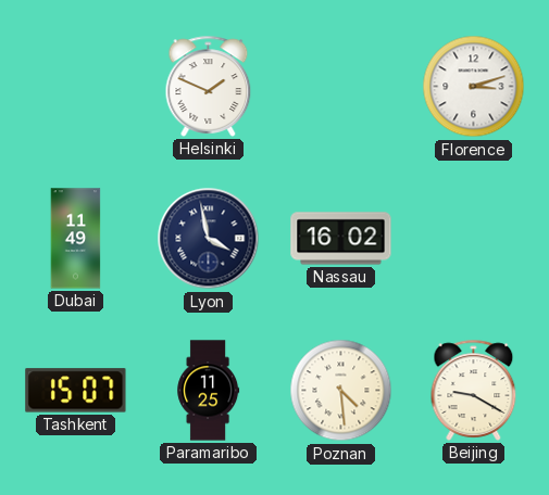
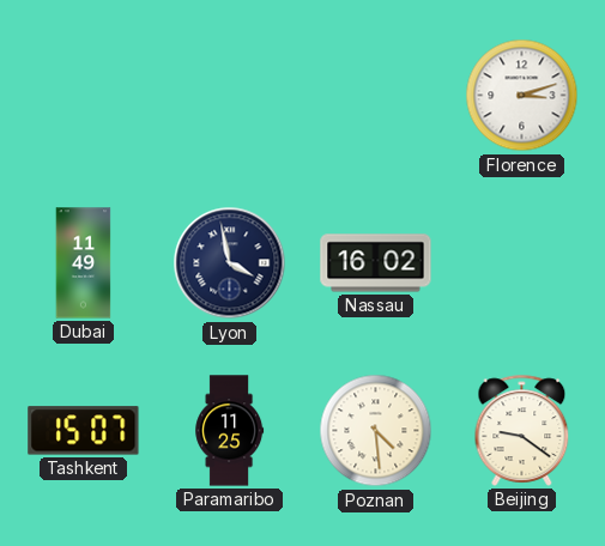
Helsinki: 1:49 -> none (209, 86)
Beijing: 9:20 -> 9:21 (522, 430)
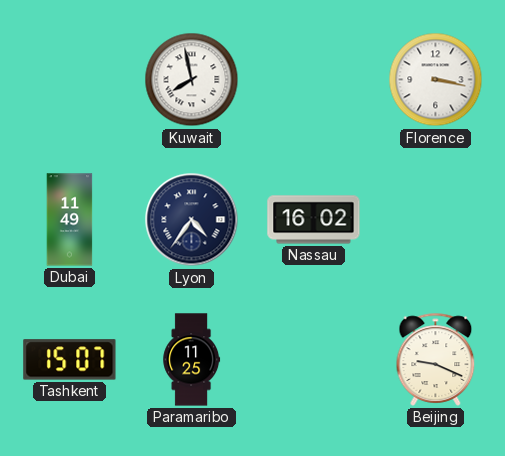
Kuwait: none -> 7:58 (192, 80)
Florence: 3:12 -> 3:17 (436, 80)
Lyon: 3:58 -> 4:36 (192, 220)
Poznan: 4:29 -> none (376, 431)
Beijing: 9:21 -> 9:19 (436, 359)
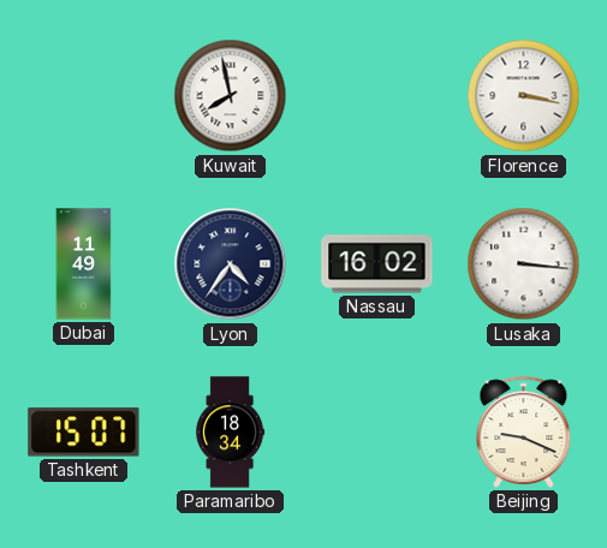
Lusaka: none -> 3:16 (524, 264)
Paramaribo: 11:25 -> 18:34 (231, 433)
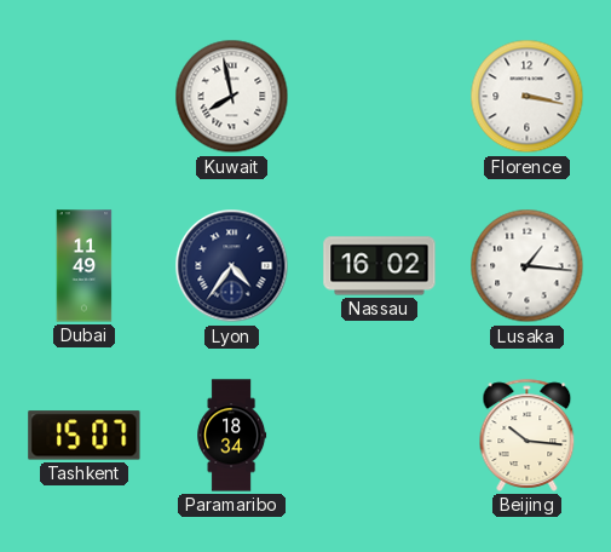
Lusaka: 3:16 -> 1:16 (528, 266)
Beijing: 9:19 -> 10:16 (528, 435)
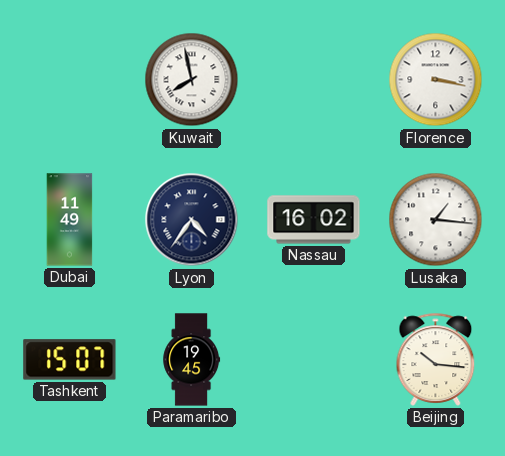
Paramaribo: 18:34 -> 19:45 (192, 360)
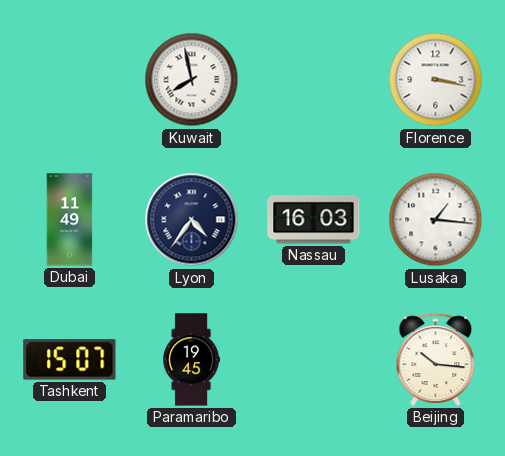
Nassau: 16:02 -> 16:03 (314, 220)
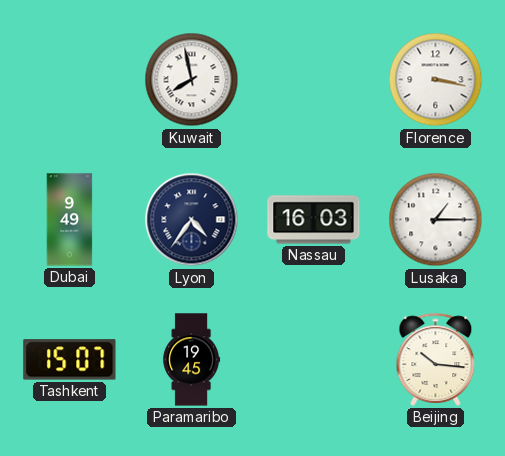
Dubai: 11:49 -> 9:49 (70, 220)
Lusaka: 1:16 -> 1:15 (436, 220)
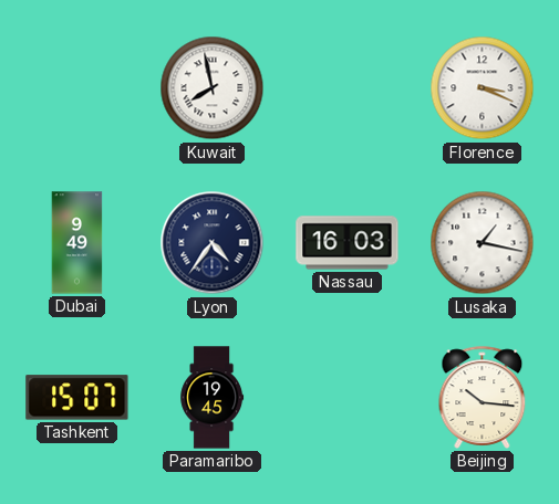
Florence: 3:17 -> 3:19 (483, 88)
Lusaka: 1:15 -> 1:17 (483, 243)
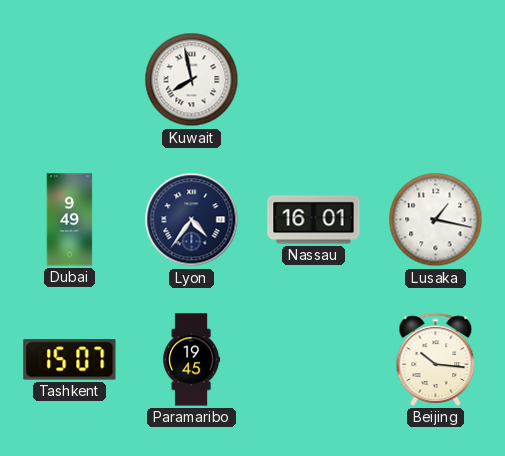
Florence: 3:19 -> none (483, 88)
Nassau: 16:03 -> 16:01 (314, 220)
